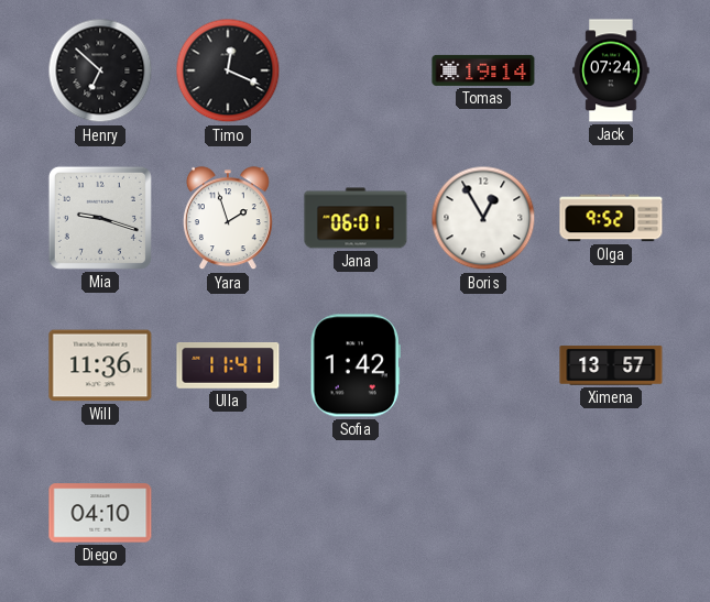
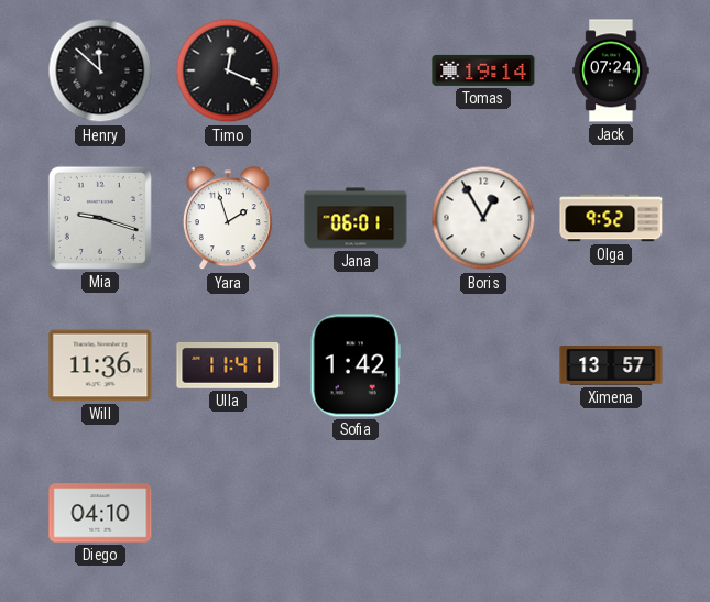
Henry: 6:52 -> 11:52 (100, 70)
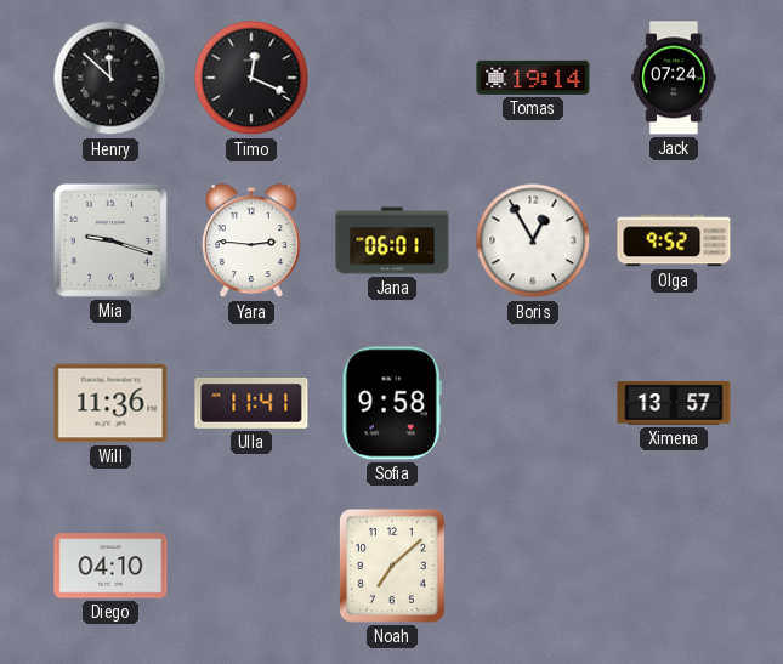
Yara: 1:57 -> 2:46 (251, 242)
Sofia: 1:42 -> 9:58 (392, 403)
Noah: none -> 7:08 (392, 566)
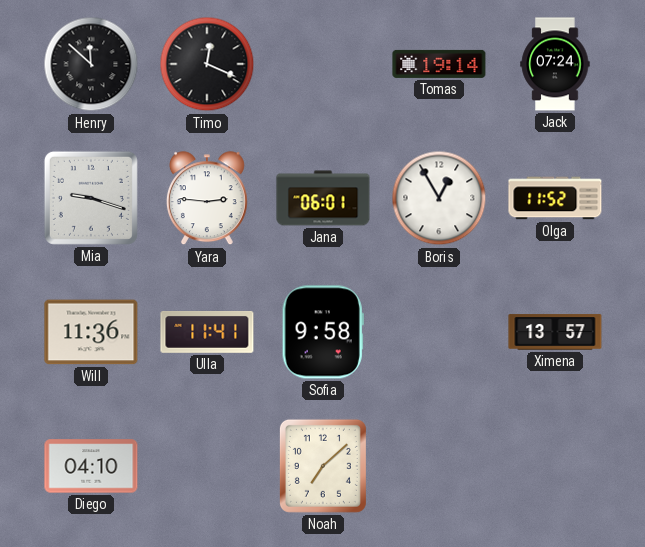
Olga: 9:52 -> 11:52 (555, 198)
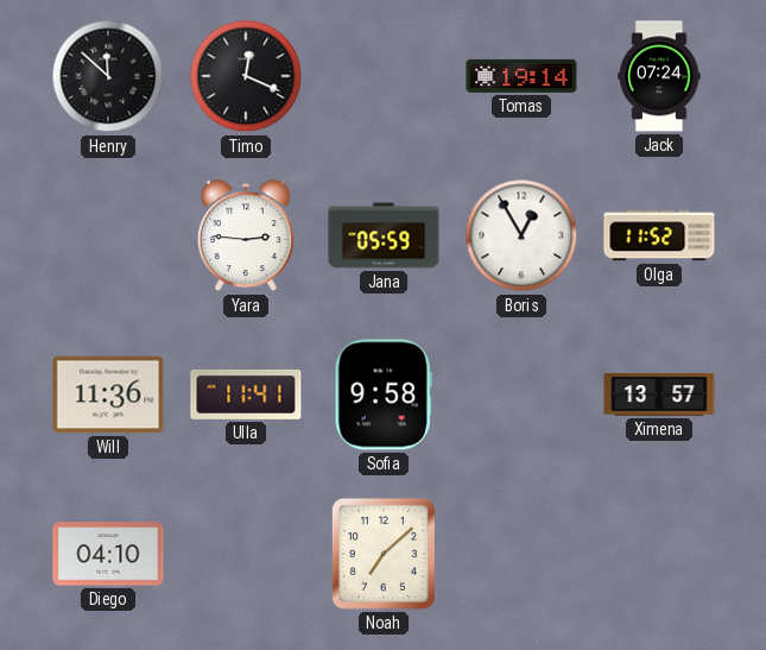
Mia: 9:18 -> none (91, 198)
Jana: 06:01 -> 05:59 (384, 235)
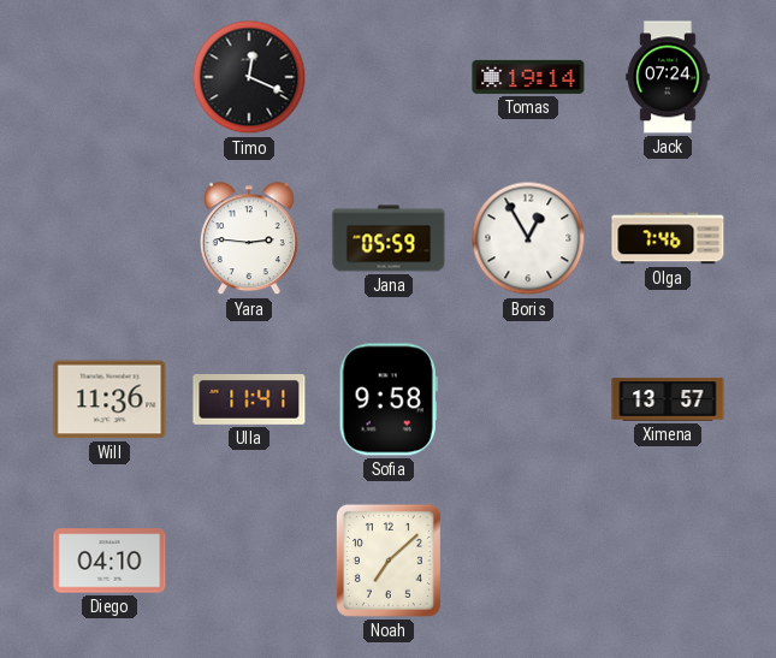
Henry: 11:52 -> none (108, 76)
Olga: 11:52 -> 7:46 (668, 238)
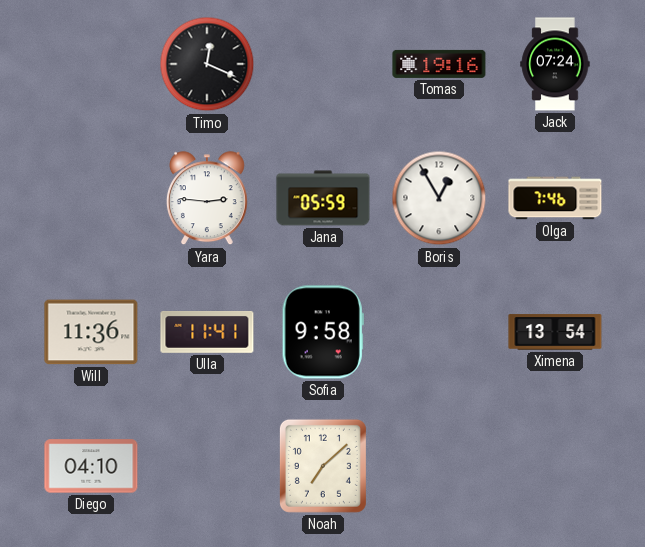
Tomas: 19:14 -> 19:16 (439, 64)
Ximena: 13:57 -> 13:54 (555, 332)
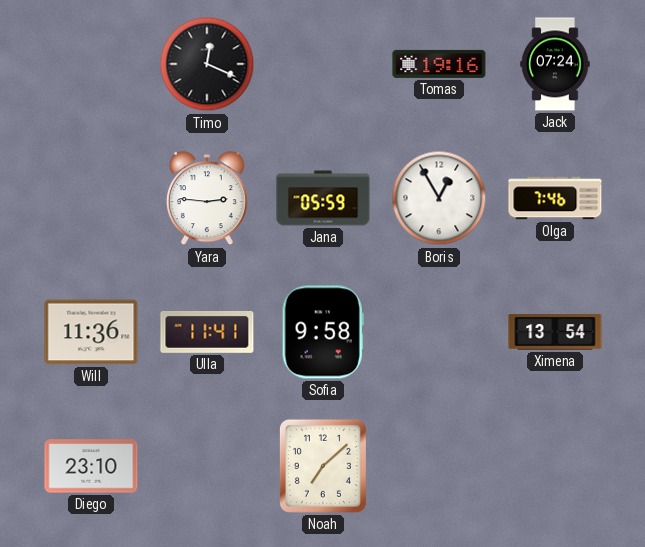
Diego: 04:10 -> 23:10 (91, 466)
